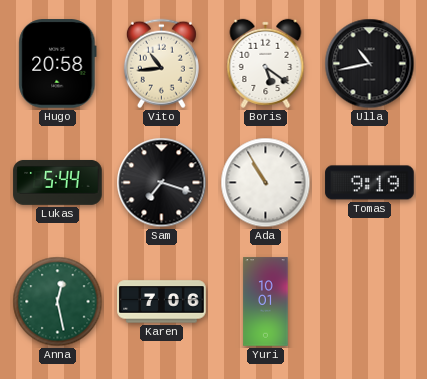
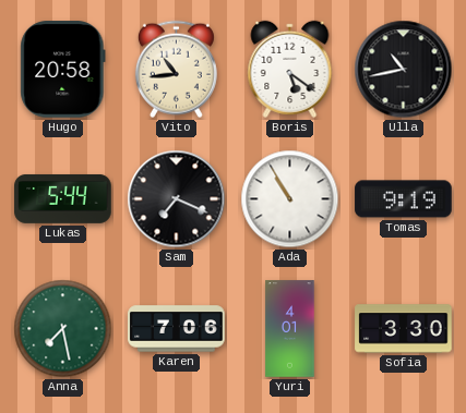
Sam: 7:18 -> 7:19 (177, 199)
Anna: 12:28 -> 7:28 (63, 329)
Yuri: 10:01 -> 4:01 (290, 329)
Sofia: none -> 3:30 (404, 329)
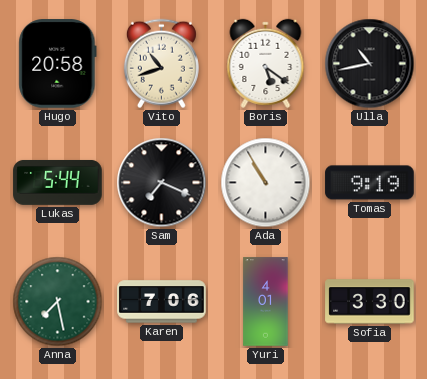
Vito: 10:44 -> 10:42 (161, 64)
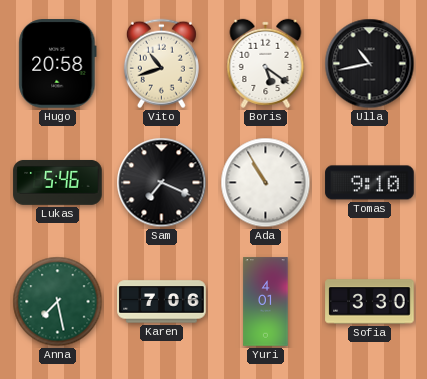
Lukas: 5:44 -> 5:46 (58, 183)
Tomas: 9:19 -> 9:10 (370, 183)
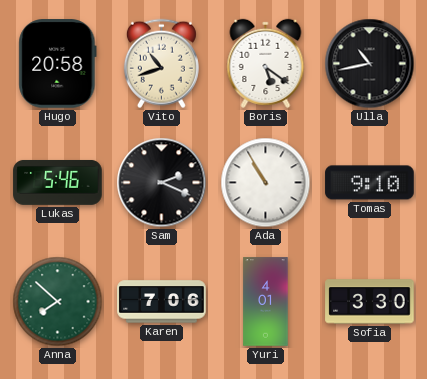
Sam: 7:19 -> 2:19 (162, 183)
Anna: 7:28 -> 7:52 (58, 302)
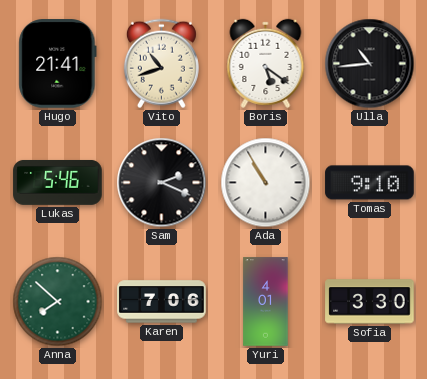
Hugo: 20:58 -> 21:41 (58, 64)
Ulla: 10:43 -> 10:44 (370, 64)
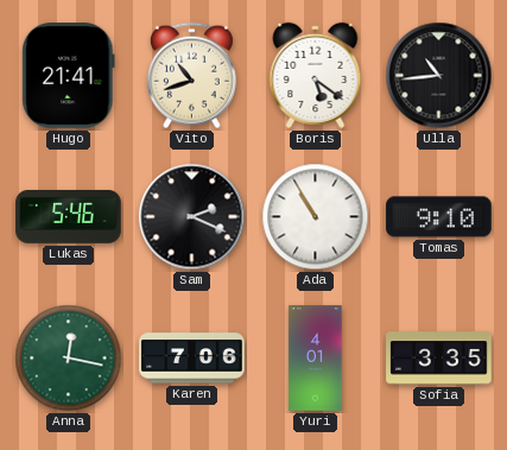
Anna: 7:52 -> 12:17 (69, 359)
Sofia: 3:30 -> 3:35 (439, 359)
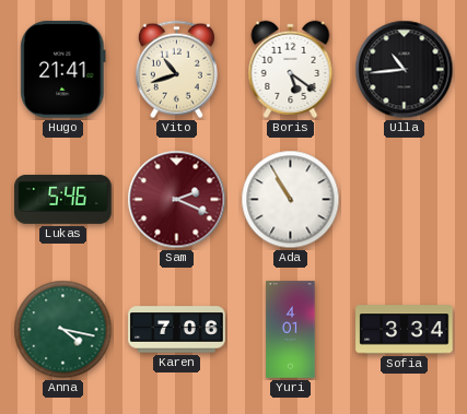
Sam dial: black -> burgundy (177, 200)
Tomas: 9:10 -> none (439, 217)
Anna: 12:17 -> 4:17 (63, 330)
Sofia: 3:35 -> 3:34 (405, 330)
